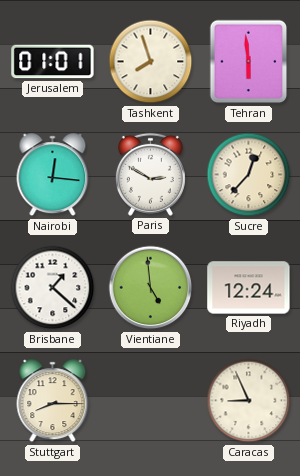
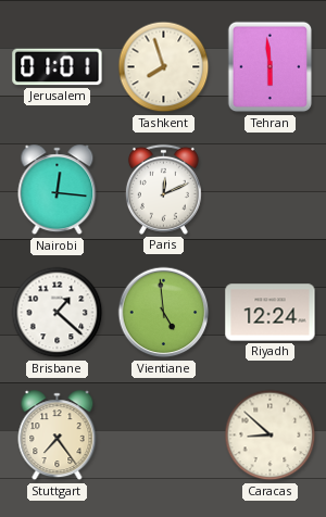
Paris: 2:50 -> 12:11 (163, 189)
Sucre: 12:37 -> none (249, 175)
Stuttgart: 8:15 -> 7:24 (58, 436)
Caracas: 8:56 -> 8:52 (271, 436)
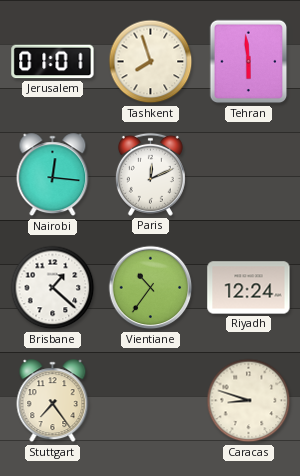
Vientiane: 4:59 -> 10:36 (151, 288)
Caracas: 8:52 -> 8:48 (249, 401)
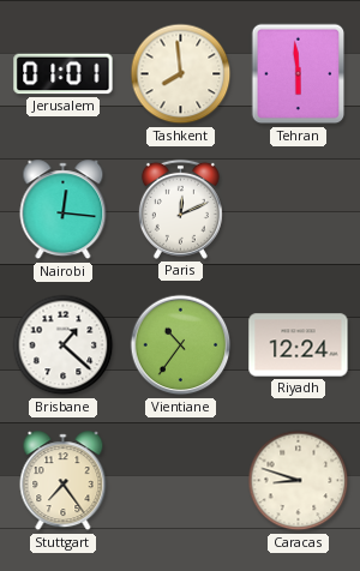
Tashkent: 7:57 -> 7:59 (181, 74)
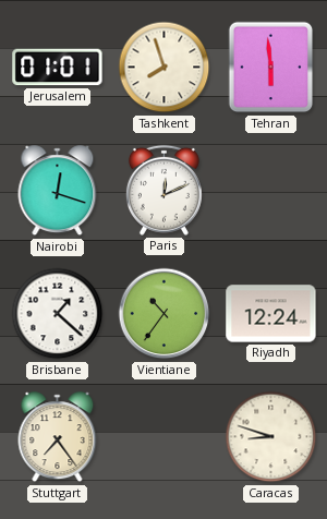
Tashkent: 7:59 -> 7:57 (165, 68)
Nairobi: 12:16 -> 12:18 (58, 191)
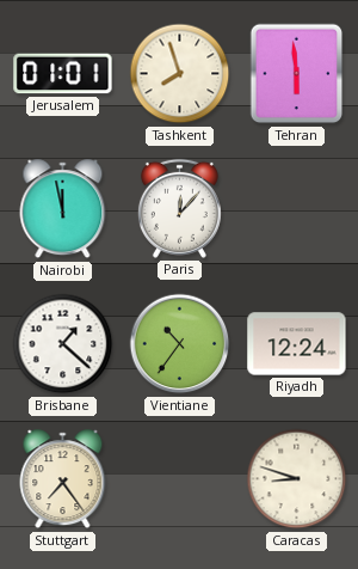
Nairobi: 12:18 -> 11:58 (63, 209)
Paris: 12:11 -> 12:07 (179, 208)
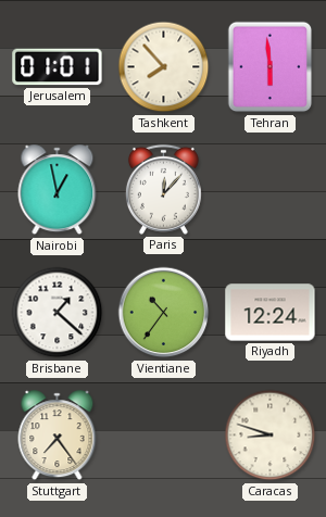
Tashkent: 7:57 -> 7:53 (164, 67)
Nairobi: 11:58 -> 12:58 (58, 190)
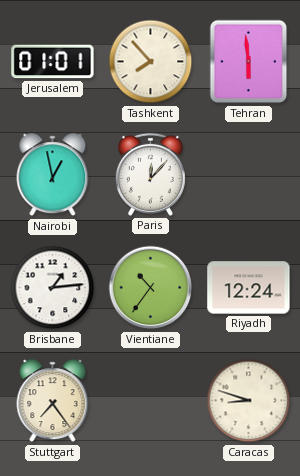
Brisbane: 1:22 -> 1:14 (53, 288)
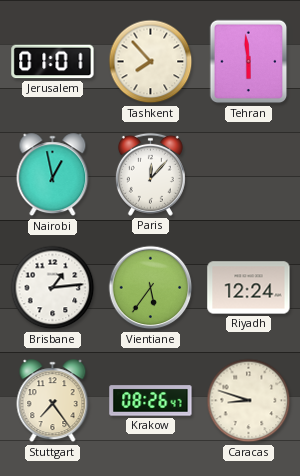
Vientiane: 10:36 -> 5:36 (151, 288)
Krakow: none -> 08:26 (151, 401)
